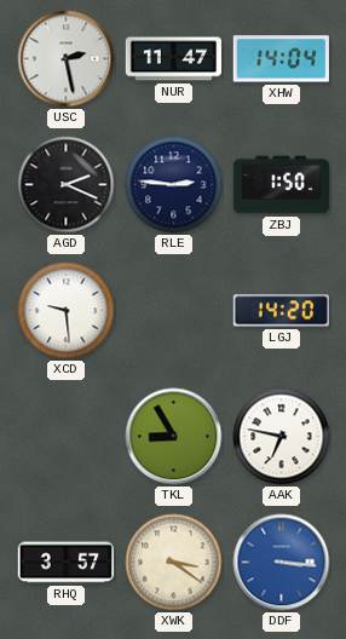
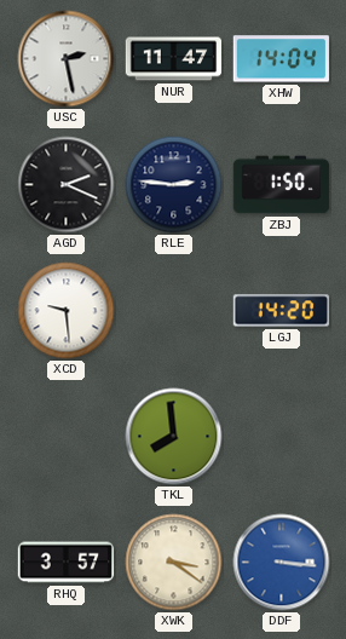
TKL: 8:55 -> 7:59 (174, 437)
AAK: 6:47 -> none (282, 437)
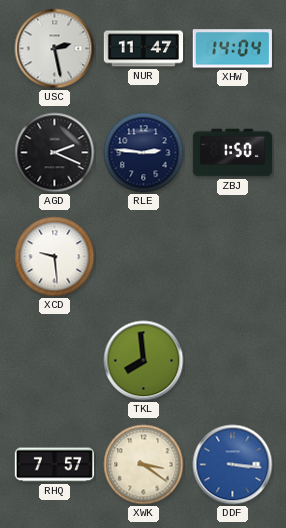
LGJ: 14:20 -> none (281, 311)
RHQ: 3:57 -> 7:57 (55, 465)
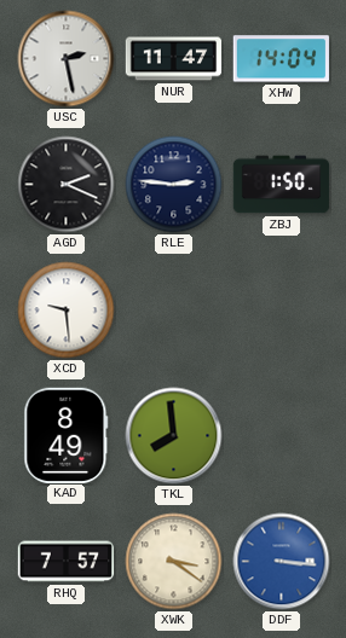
KAD: none -> 8:49 (67, 435)
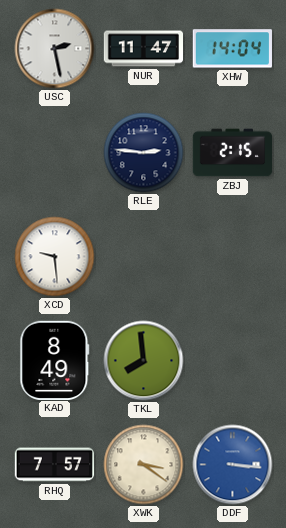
AGD: 2:19 -> none (67, 185)
ZBJ: 1:50 -> 2:15 (233, 153)
